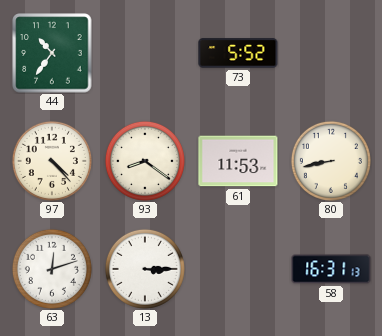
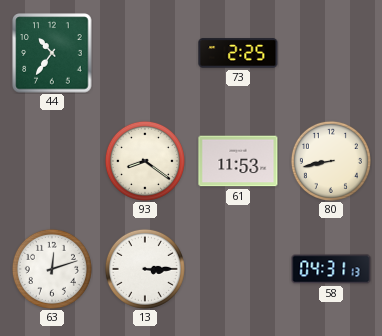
73: 5:52 -> 2:25 (238, 53)
97: 4:23 -> none (52, 161)
58: 16:31 -> 04:31 (331, 269)
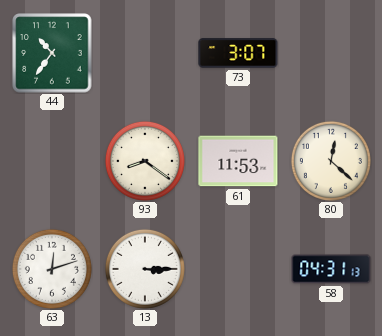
73: 2:25 -> 3:07 (238, 53)
80: 8:43 -> 12:22 (331, 161)
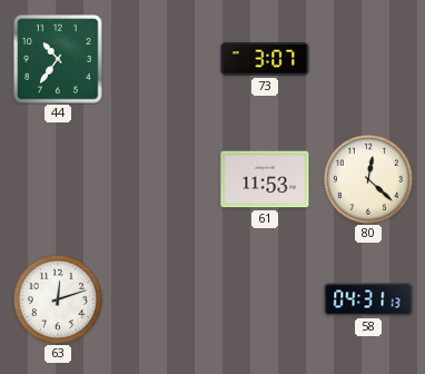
93: 8:21 -> none (145, 161)
13: 3:15 -> none (145, 269)
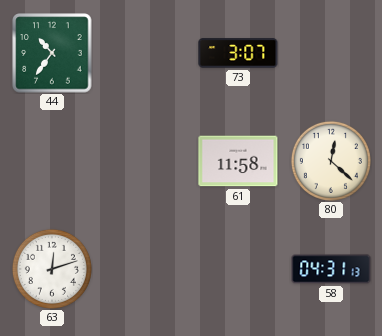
61: 11:53 -> 11:58 (238, 161)
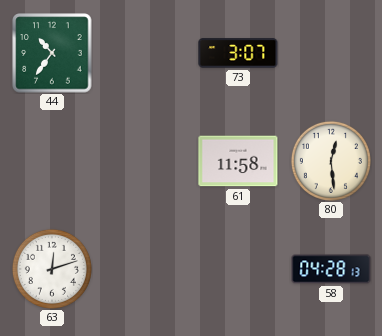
80: 12:22 -> 12:29 (331, 161)
58: 04:31 -> 04:28 (331, 269)
